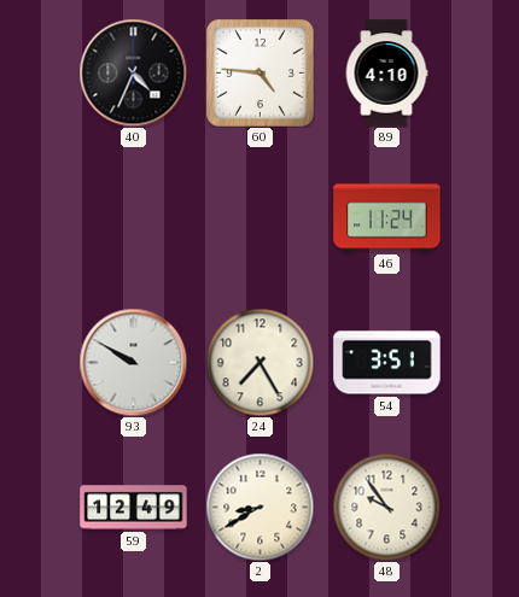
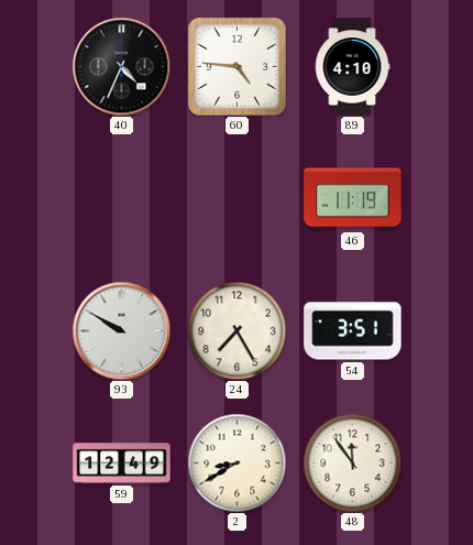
46: 11:24 -> 11:19 (353, 199)
48: 9:54 -> 11:54 (352, 462)
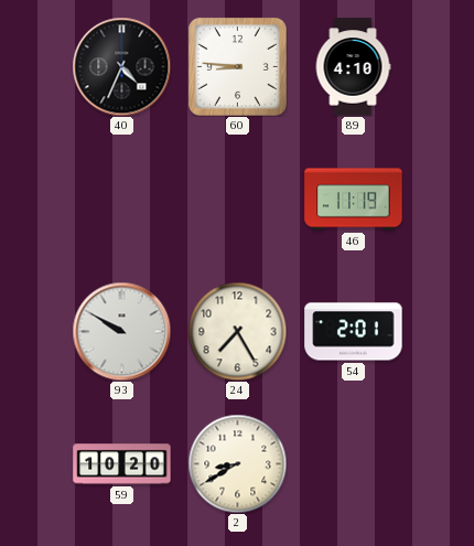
60: 4:46 -> 8:46 (237, 66)
54: 3:51 -> 2:01 (354, 332)
59: 12:49 -> 10:20 (122, 464)
48: 11:54 -> none (352, 462)
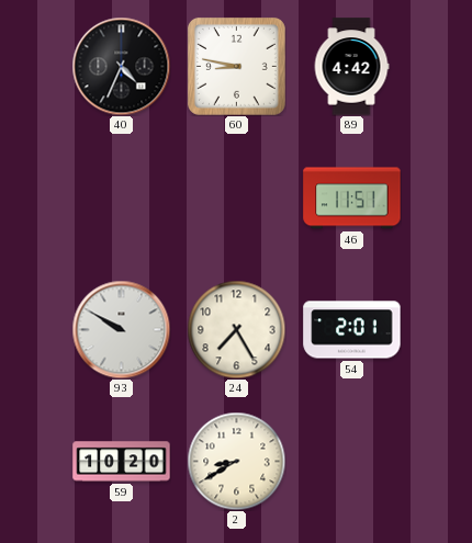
60: 8:46 -> 8:47 (236, 66)
89: 4:10 -> 4:42 (351, 67)
46: 11:19 -> 11:51 (352, 199)
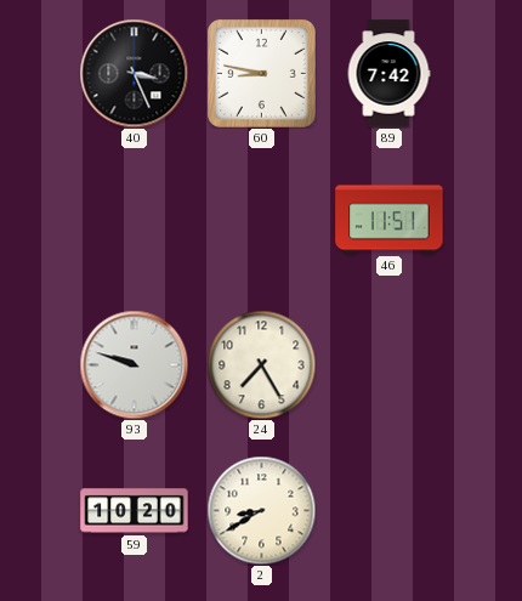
40: 4:34 -> 3:26 (134, 73)
89: 4:42 -> 7:42 (388, 74)
93: 9:50 -> 9:48 (134, 364)
54: 2:01 -> none (352, 330)
